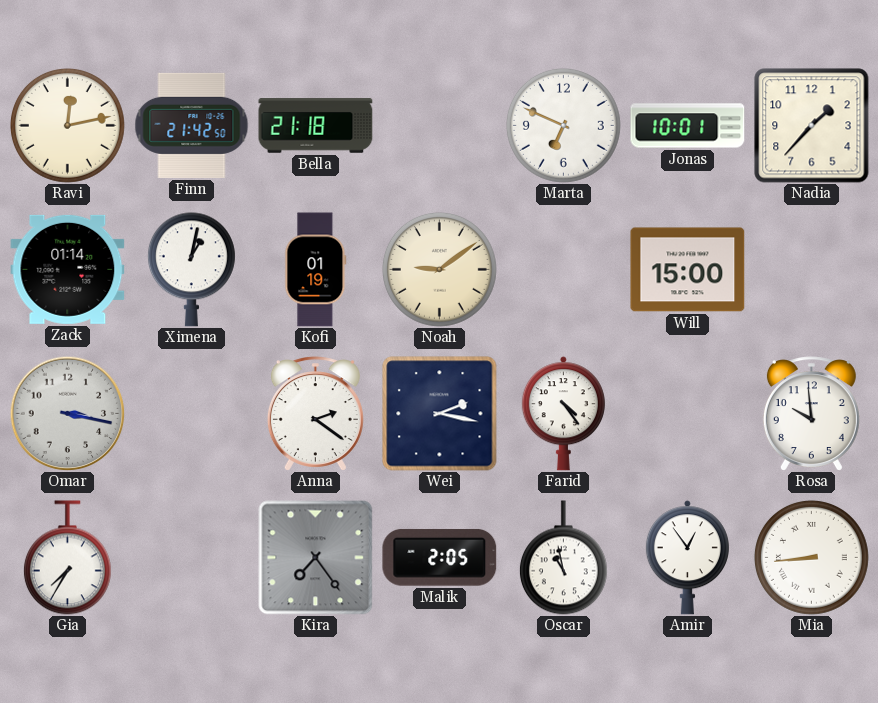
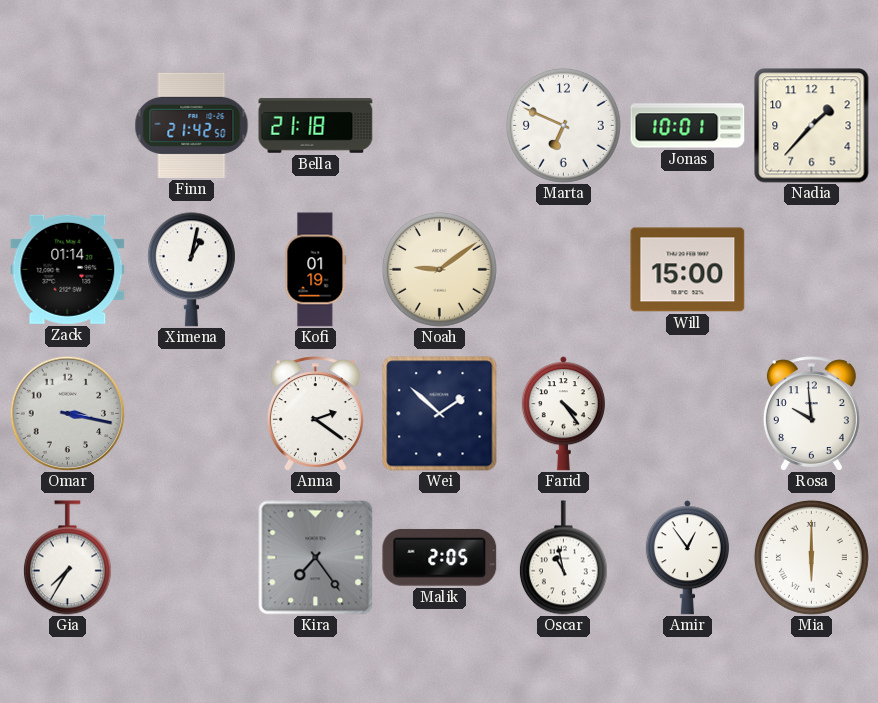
Ravi: 12:13 -> none (67, 125)
Wei: 2:17 -> 1:52 (440, 414)
Mia: 8:44 -> 6:00 (811, 557)
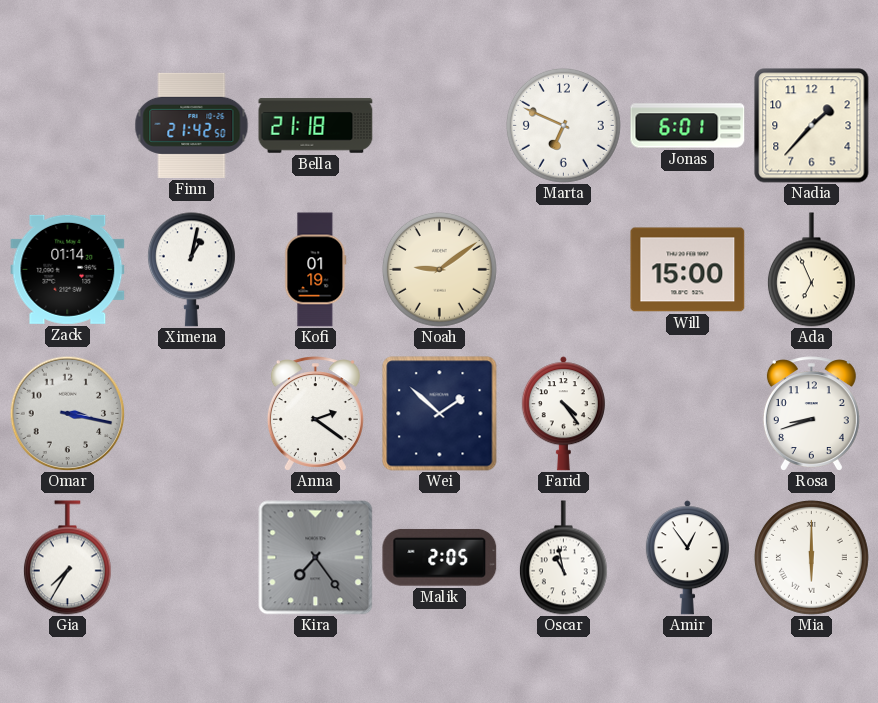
Jonas: 10:01 -> 6:01 (688, 126)
Ada: none -> 6:56 (811, 270)
Rosa: 9:59 -> 8:42 (811, 414)
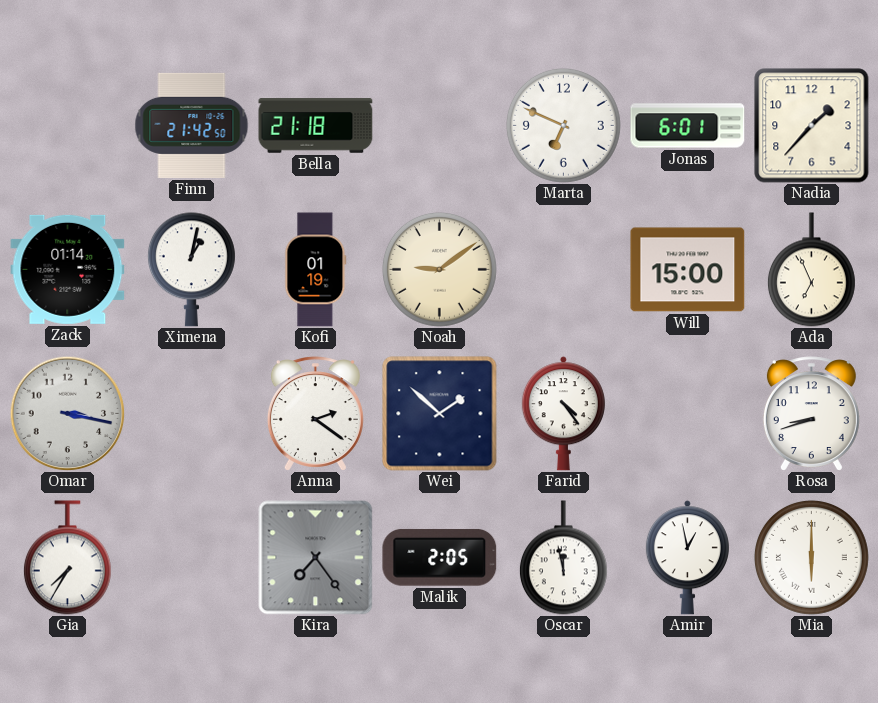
Oscar: 10:58 -> 11:58 (563, 558)
Amir: 12:54 -> 12:58 (687, 558)
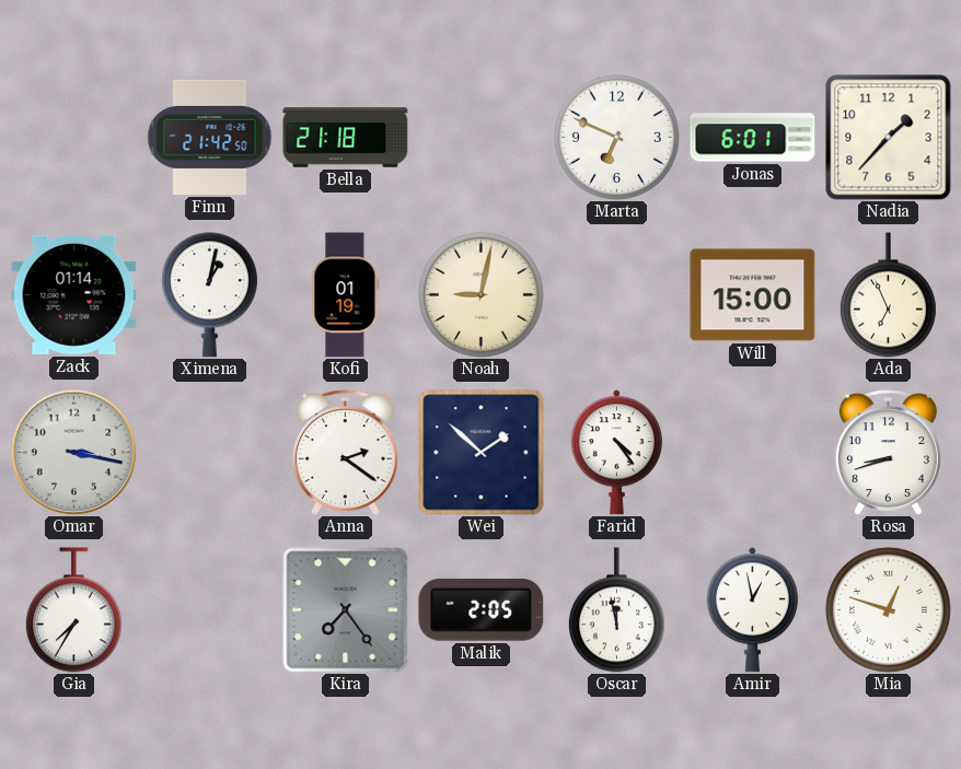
Noah: 9:09 -> 9:02 (480, 294)
Mia: 6:00 -> 12:48 (888, 609)
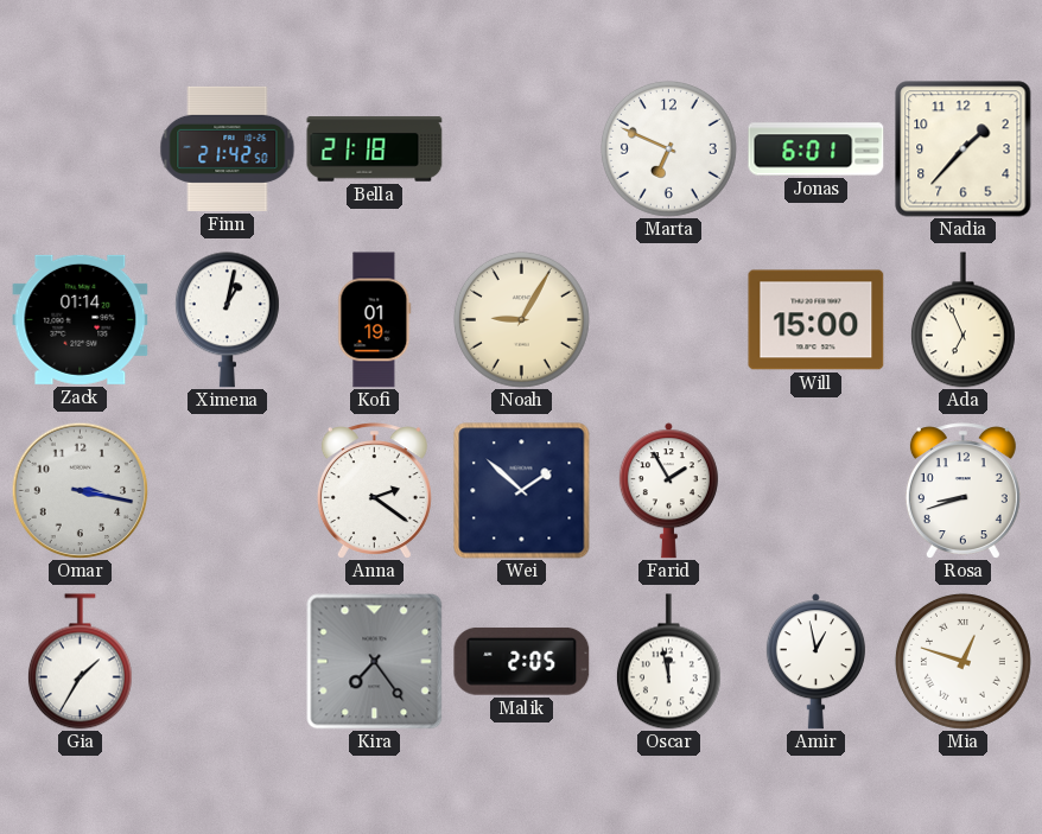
Noah: 9:02 -> 9:05 (521, 319)
Farid: 4:24 -> 1:55 (668, 491)
Gia: 7:35 -> 1:35 (80, 662)
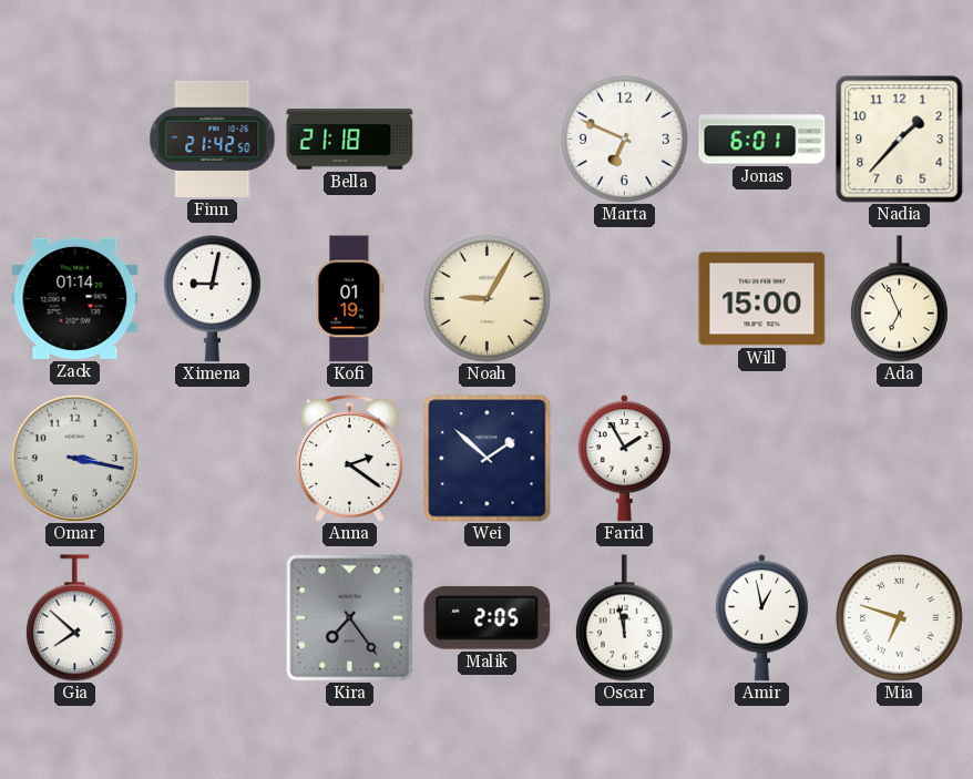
Ximena: 1:02 -> 9:02 (212, 299)
Rosa: 8:42 -> none (962, 491)
Gia: 1:35 -> 7:52 (74, 618)
Mia: 12:48 -> 6:48 (899, 617)
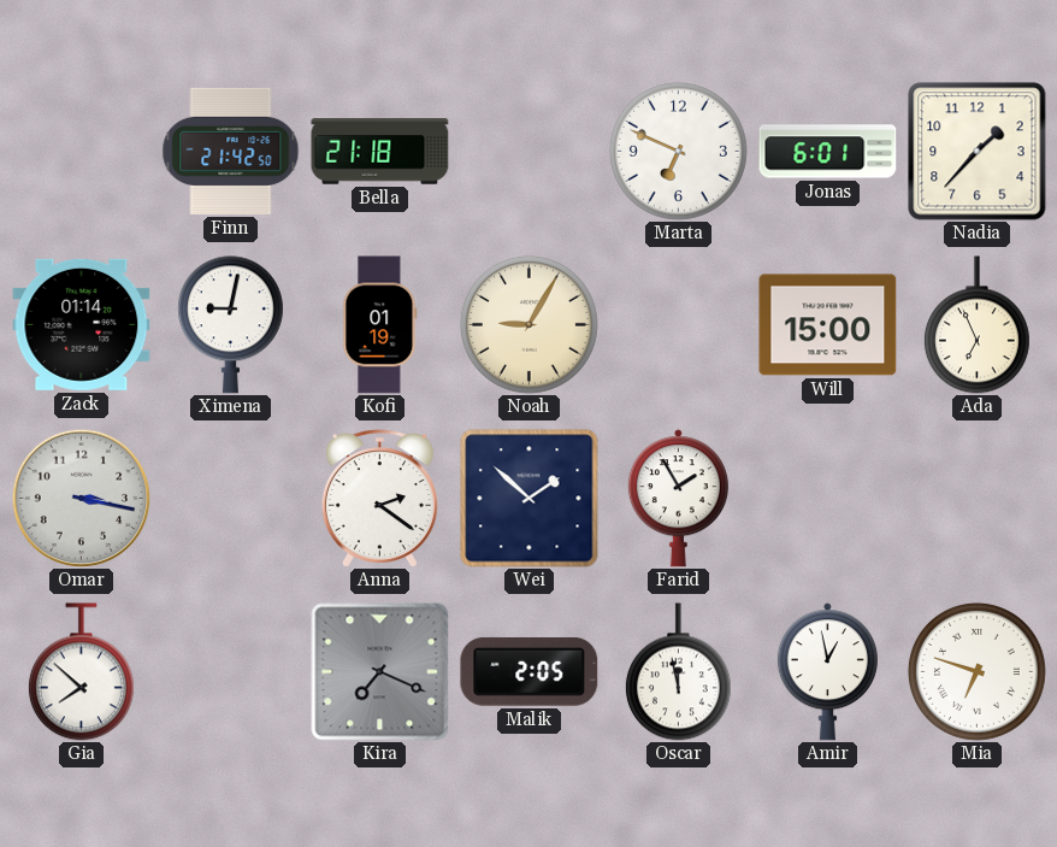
Kira: 7:24 -> 7:19 (380, 672)
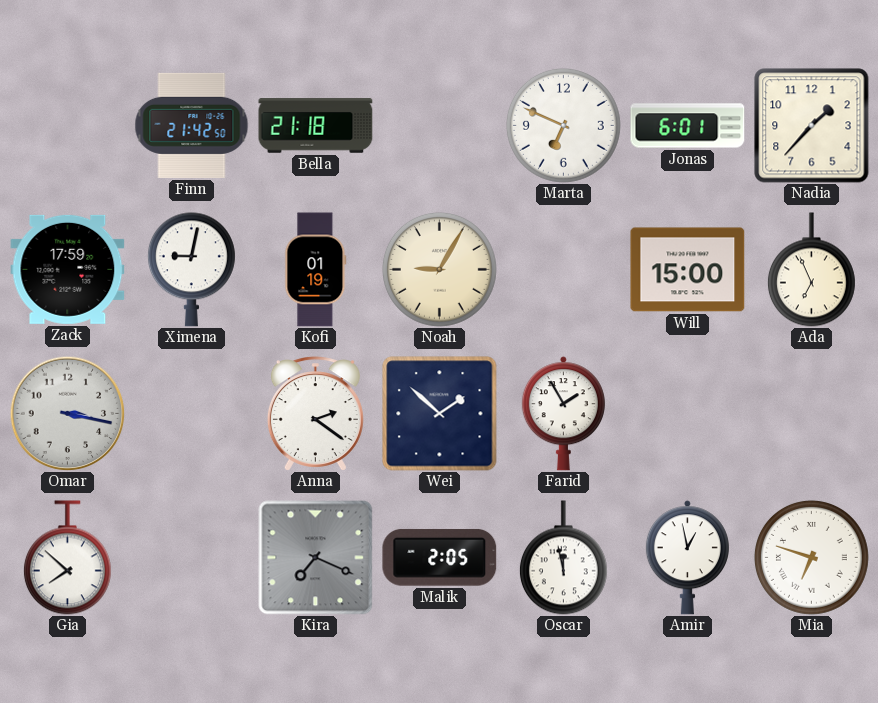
Zack: 01:14 -> 17:59 (68, 269)
